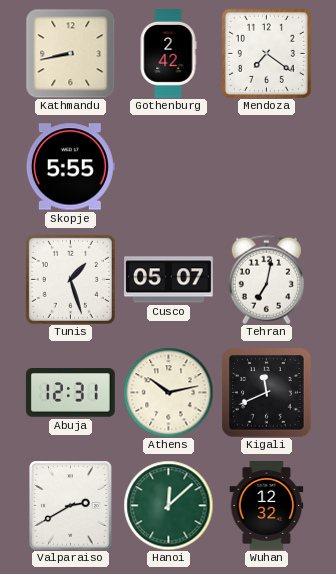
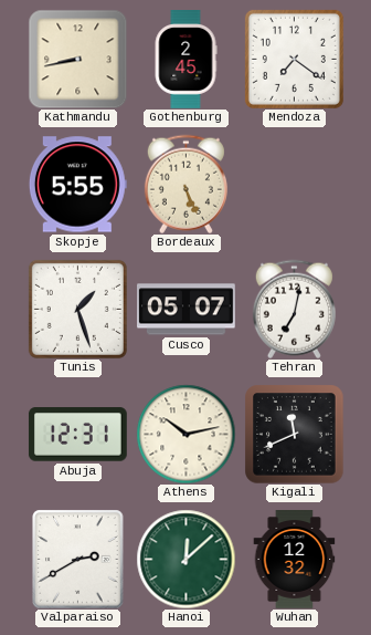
Gothenburg: 2:42 -> 2:45 (185, 60)
Bordeaux: none -> 5:26 (185, 184)
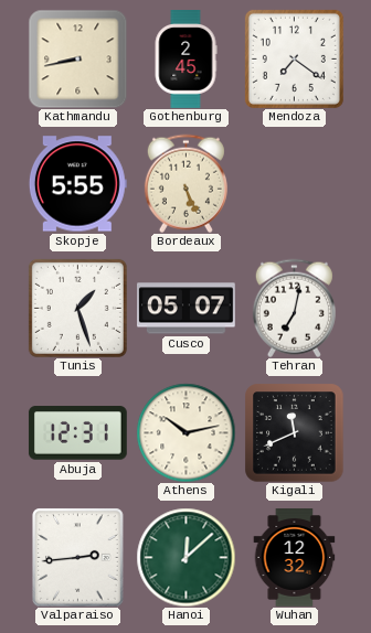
Valparaiso: 2:40 -> 2:44 (78, 557)
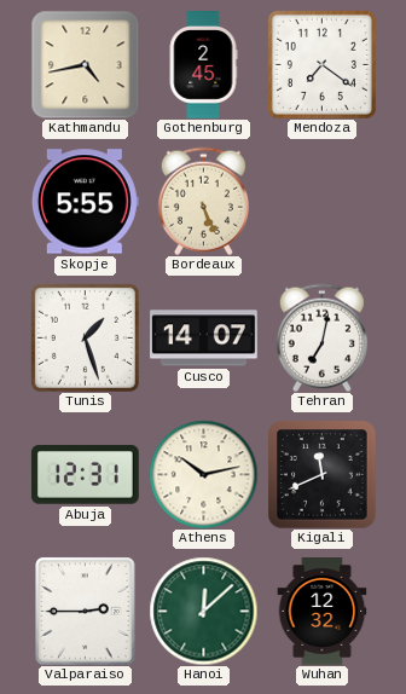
Kathmandu: 8:43 -> 4:43 (85, 64)
Cusco: 05:07 -> 14:07 (204, 339)
Valparaiso: 2:44 -> 2:45 (86, 611)
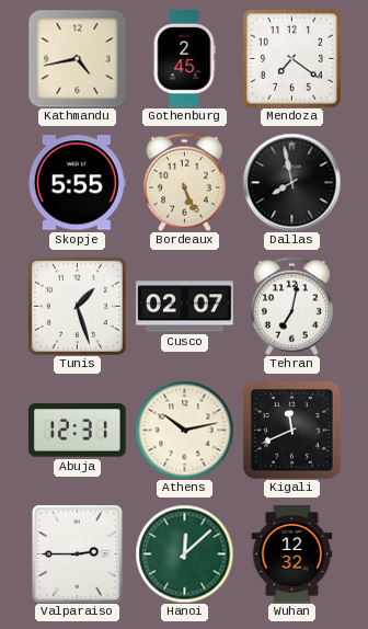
Dallas: none -> 7:58 (291, 182)
Cusco: 14:07 -> 02:07 (185, 307)
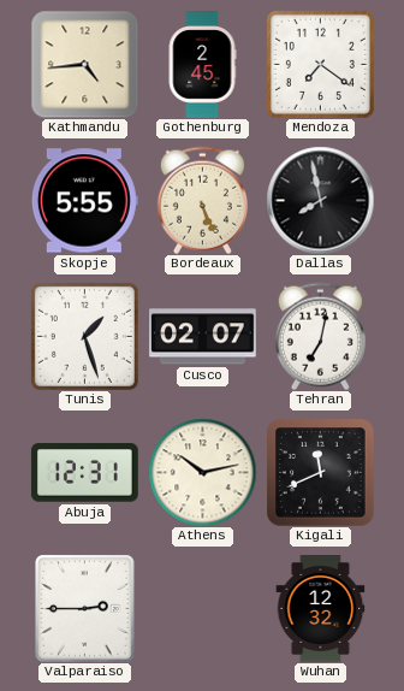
Kathmandu: 4:43 -> 4:44 (84, 64)
Hanoi: 12:08 -> none (184, 553)
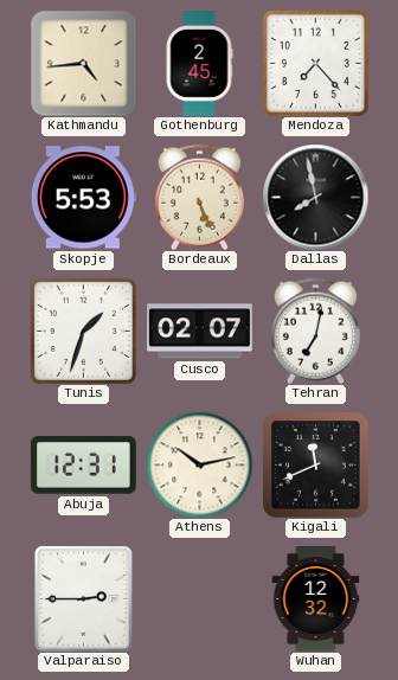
Mendoza: 7:21 -> 7:23 (315, 63)
Skopje: 5:55 -> 5:53 (83, 198)
Tunis: 1:27 -> 1:33 (83, 331)
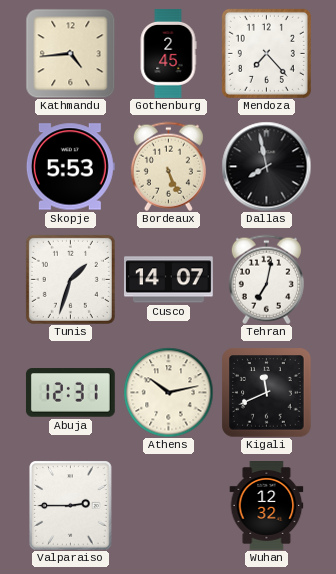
Cusco: 02:07 -> 14:07 (169, 280)
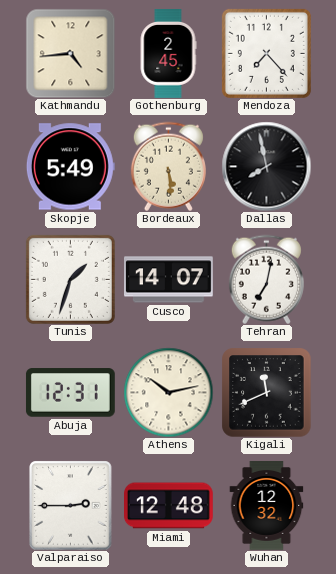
Skopje: 5:53 -> 5:49 (70, 167)
Bordeaux: 5:26 -> 5:29 (168, 166)
Miami: none -> 12:48 (169, 506)
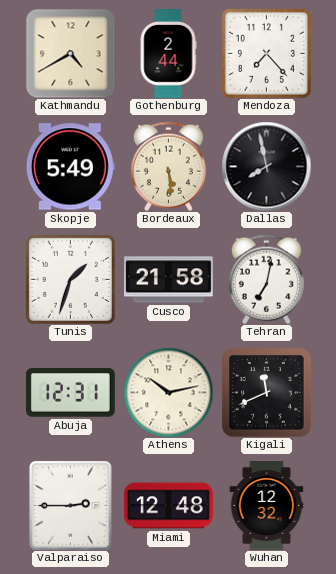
Kathmandu: 4:44 -> 4:40 (70, 53)
Gothenburg: 2:45 -> 2:44 (168, 54)
Cusco: 14:07 -> 21:58 (169, 280)
